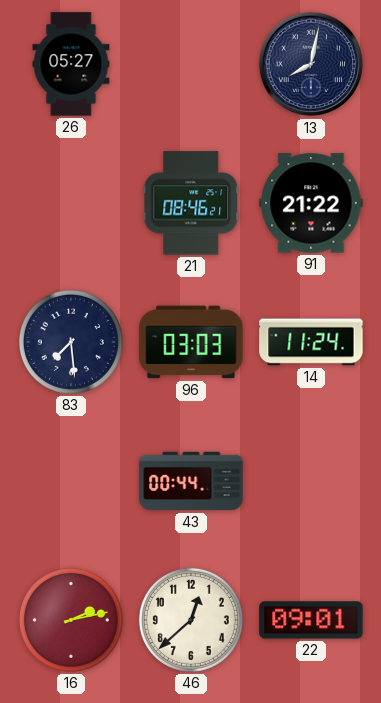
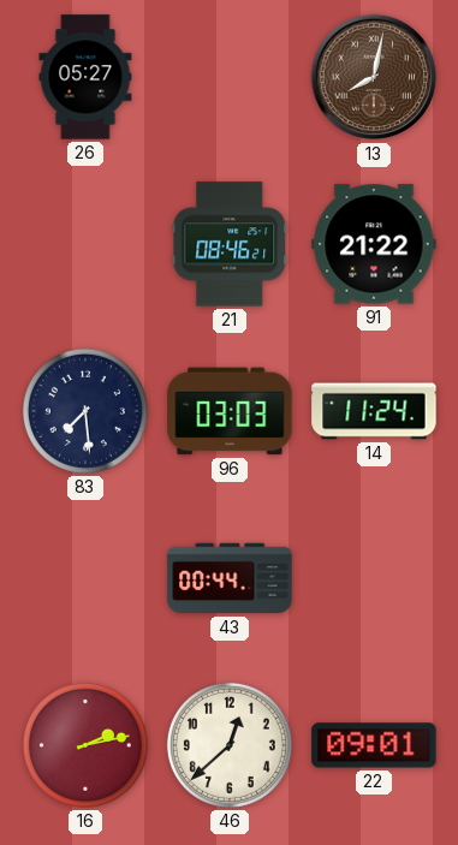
13 dial: navy -> brown (374, 77)
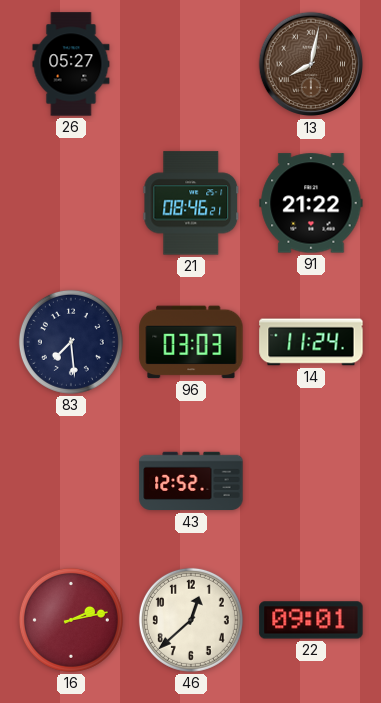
43: 00:44 -> 12:52 (191, 481)
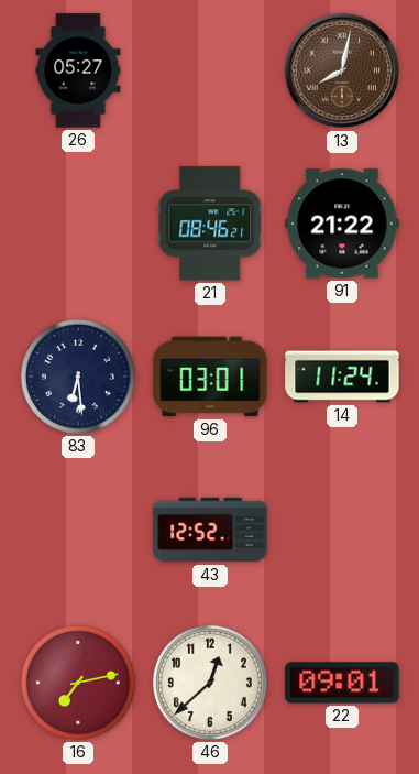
83: 7:29 -> 6:29 (78, 377)
96: 03:03 -> 03:01 (210, 377)
16: 2:13 -> 7:13 (78, 683)
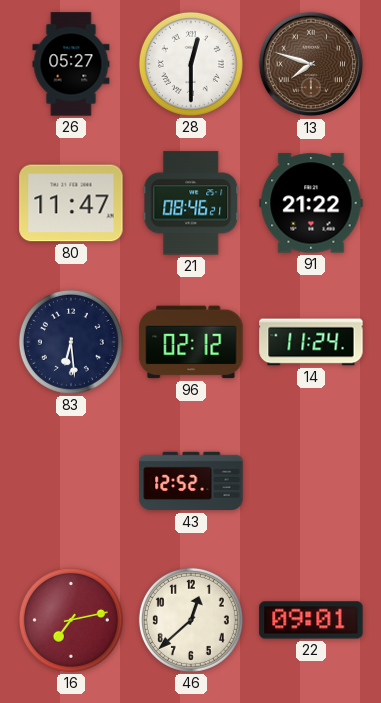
28: none -> 12:30 (191, 64)
13: 8:02 -> 7:48 (311, 64)
80: none -> 11:47 (71, 203)
96: 03:01 -> 02:12 (191, 342)
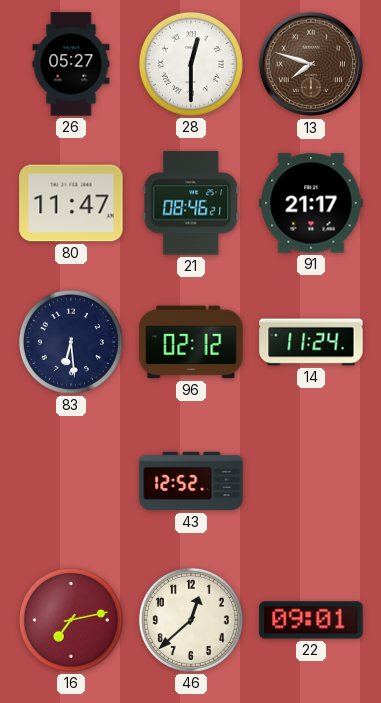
91: 21:22 -> 21:17 (311, 203)
